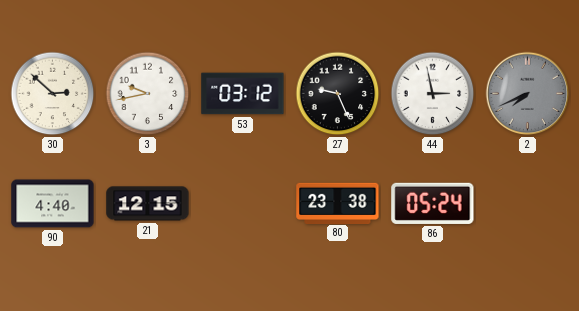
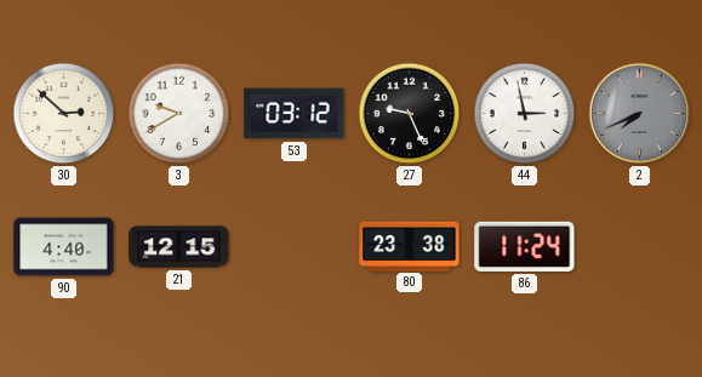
3: 9:43 -> 9:40 (179, 114)
86: 05:24 -> 11:24 (525, 246)
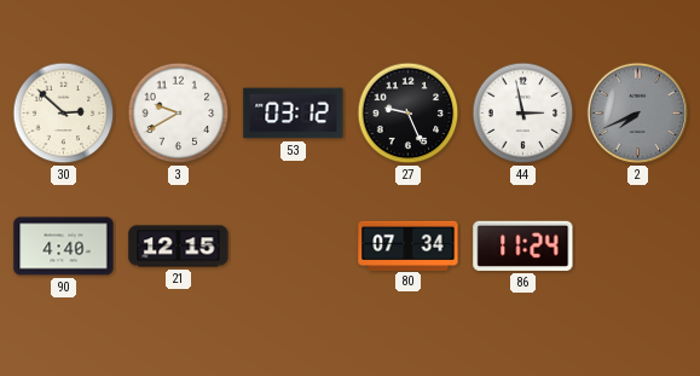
80: 23:38 -> 07:34 (409, 245)
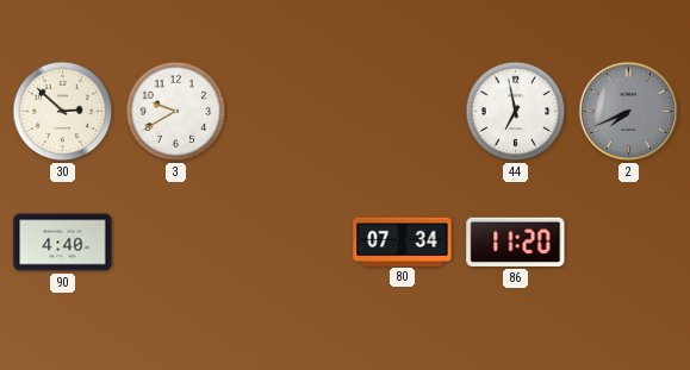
53: 03:12 -> none (294, 114)
27: 9:26 -> none (409, 114)
44: 2:58 -> 6:58 (516, 112)
21: 12:15 -> none (179, 247)
86: 11:24 -> 11:20 (516, 242)
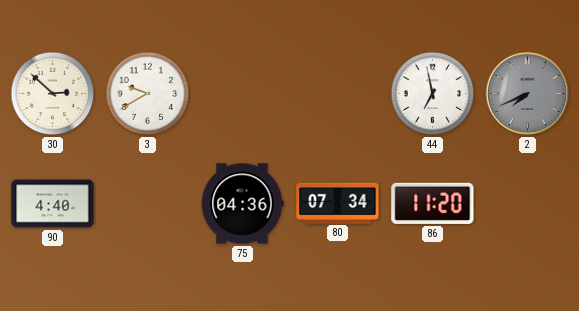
75: none -> 04:36 (242, 204)
